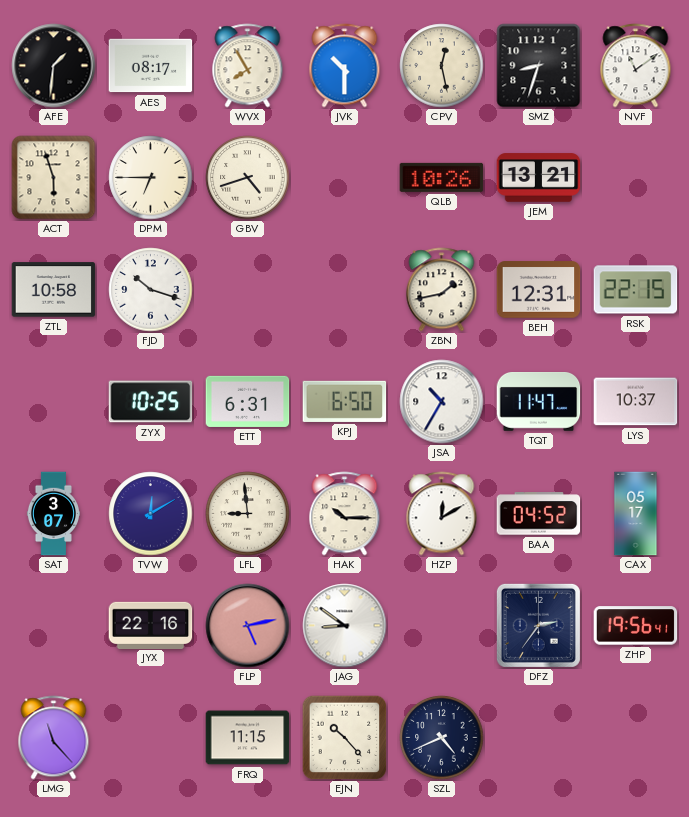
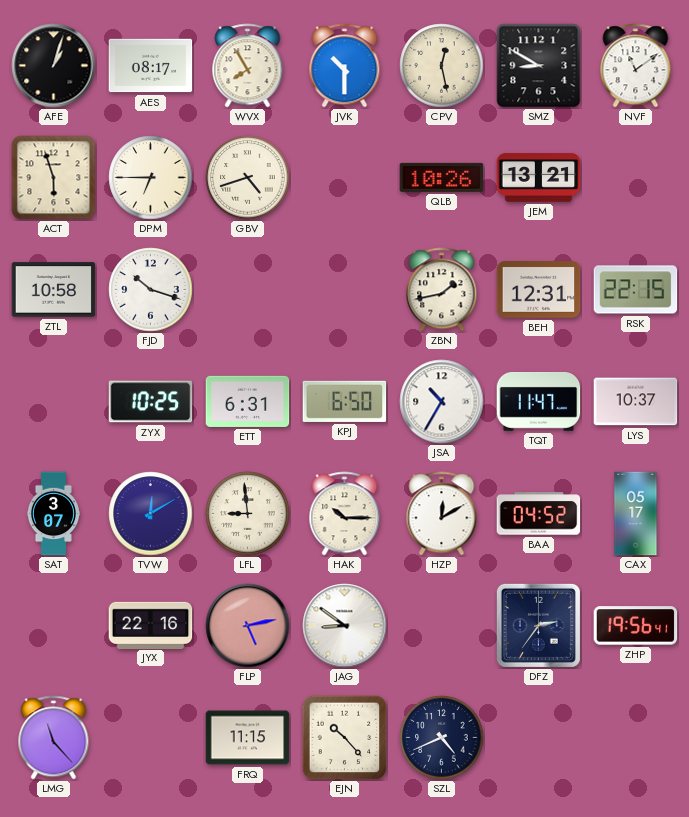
AFE: 1:31 -> 1:03 (54, 66)
SMZ: 8:33 -> 8:50 (539, 66)
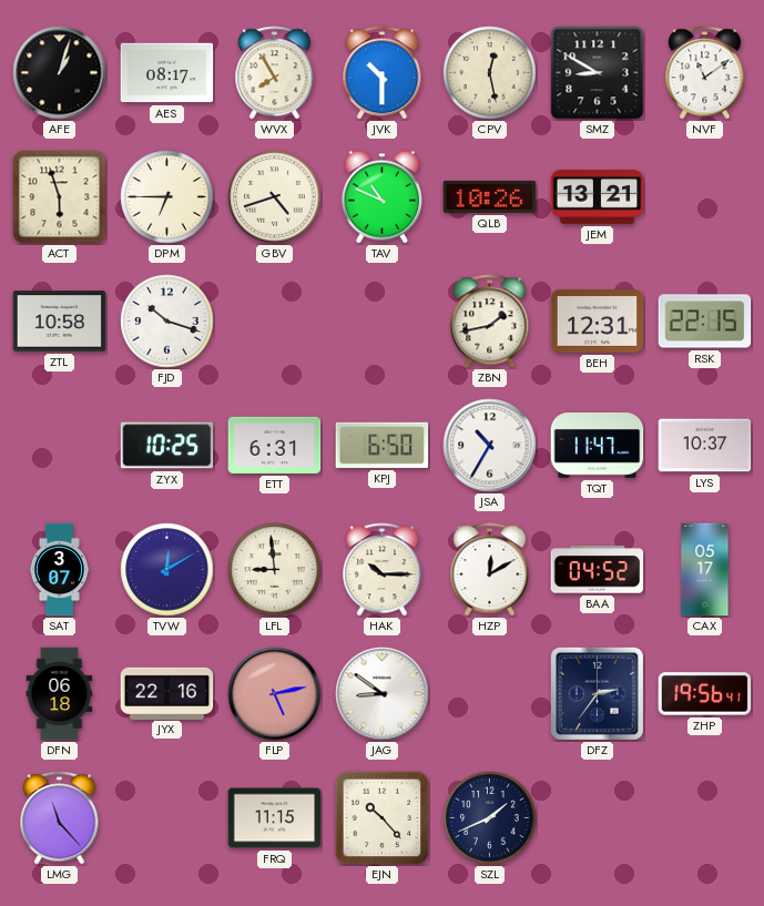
TAV: none -> 10:49 (381, 197)
DFN: none -> 06:18 (60, 694)
SZL: 4:41 -> 1:41 (490, 818)
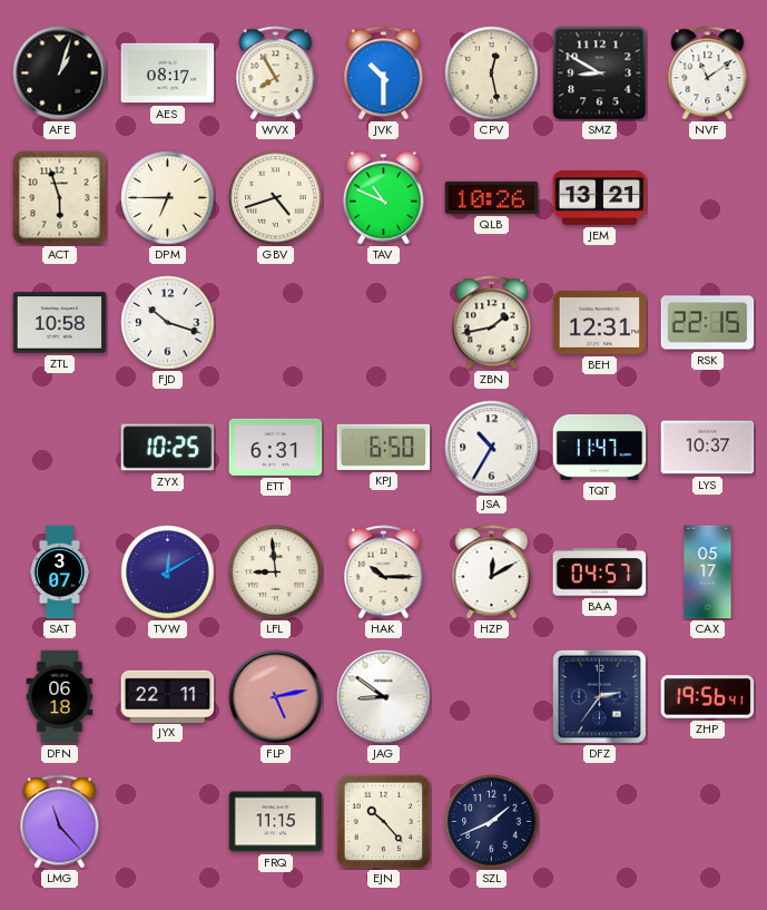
BAA: 04:52 -> 04:57 (600, 573)
JYX: 22:16 -> 22:11 (168, 696)
